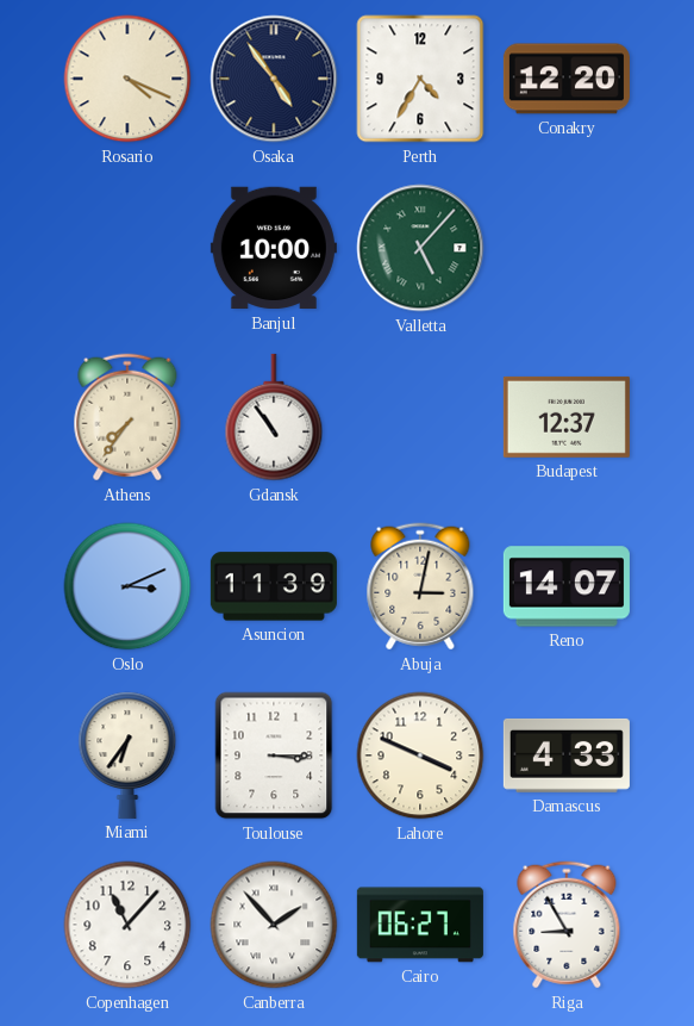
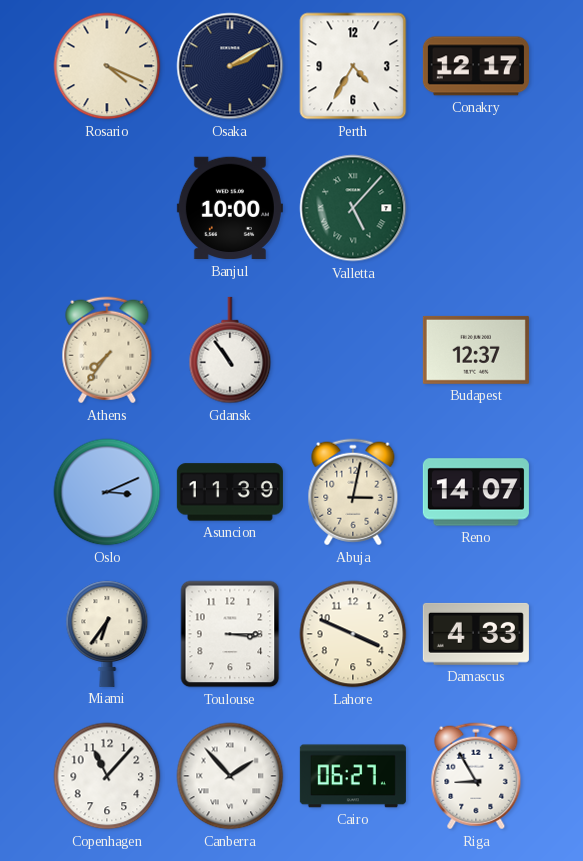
Osaka: 4:54 -> 2:10 (230, 66)
Conakry: 12:20 -> 12:17 (476, 66)
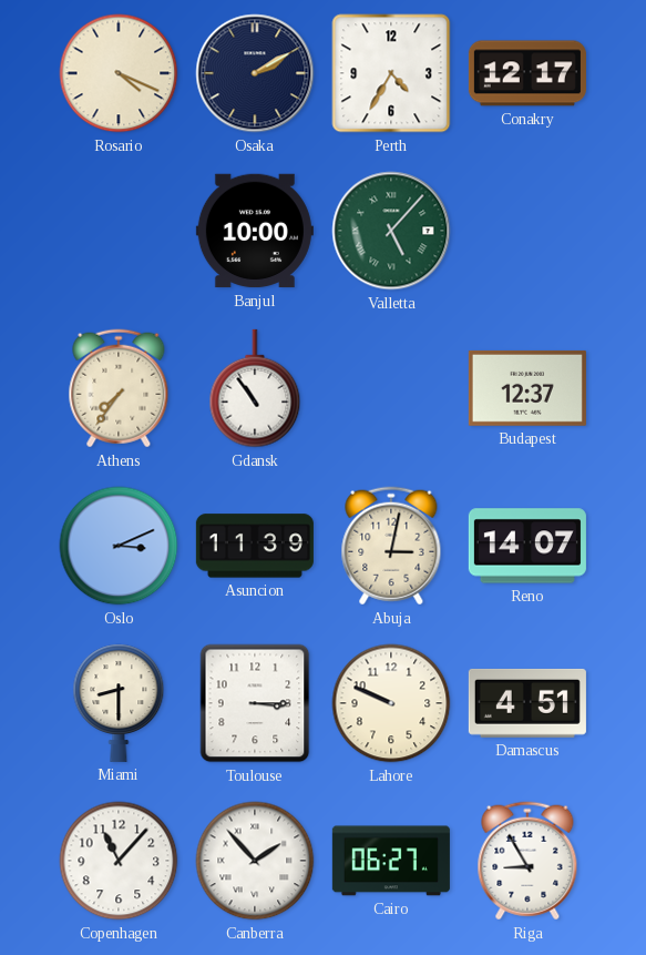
Miami: 6:36 -> 8:30 (119, 703)
Lahore: 3:49 -> 9:49 (391, 703)
Damascus: 4:33 -> 4:51 (527, 703)
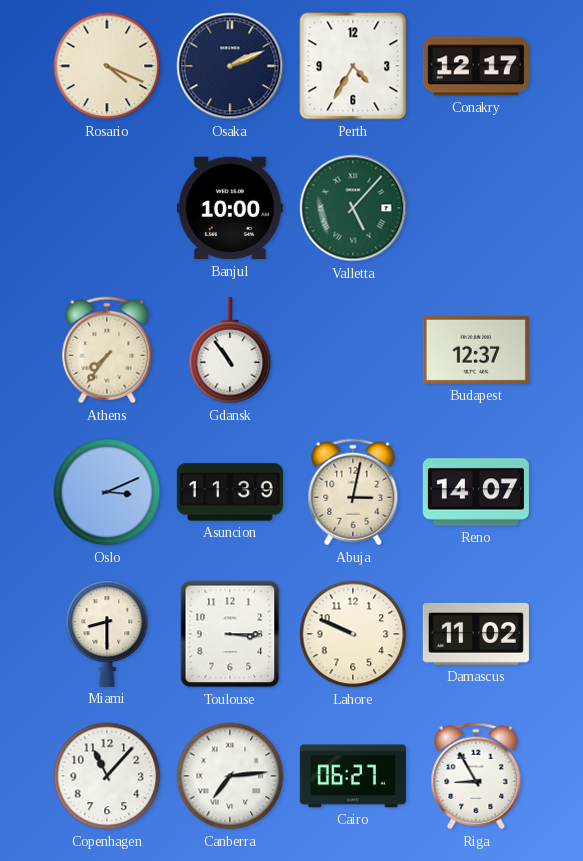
Osaka: 2:10 -> 2:11 (230, 66)
Damascus: 4:51 -> 11:02 (476, 634)
Canberra: 1:53 -> 7:14 (230, 776)
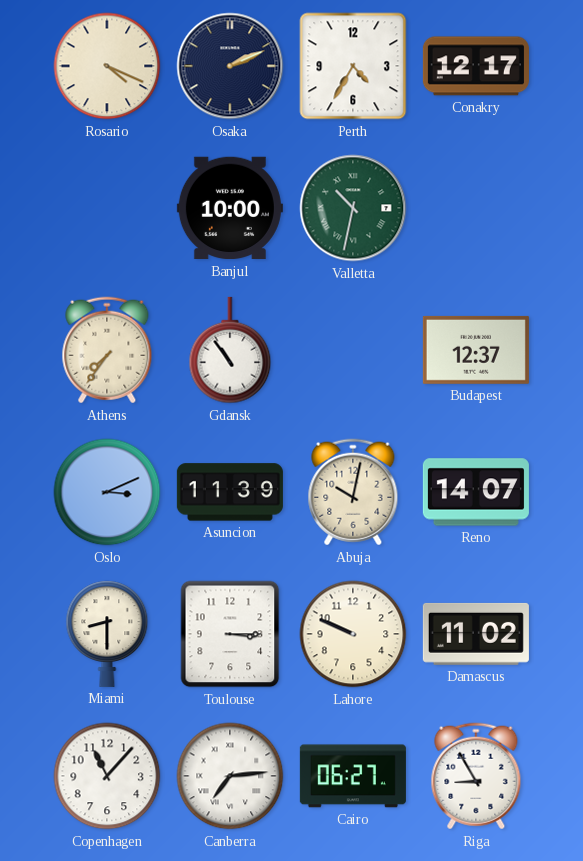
Valletta: 5:07 -> 10:32 (353, 208)
Abuja: 3:02 -> 10:02 (353, 492)
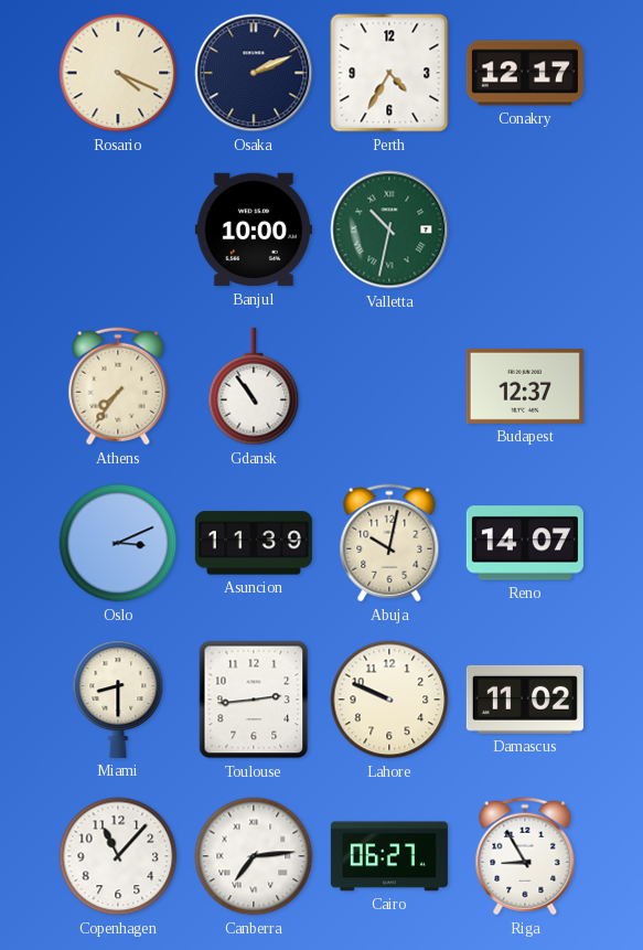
Toulouse: 3:15 -> 2:44 (254, 700)
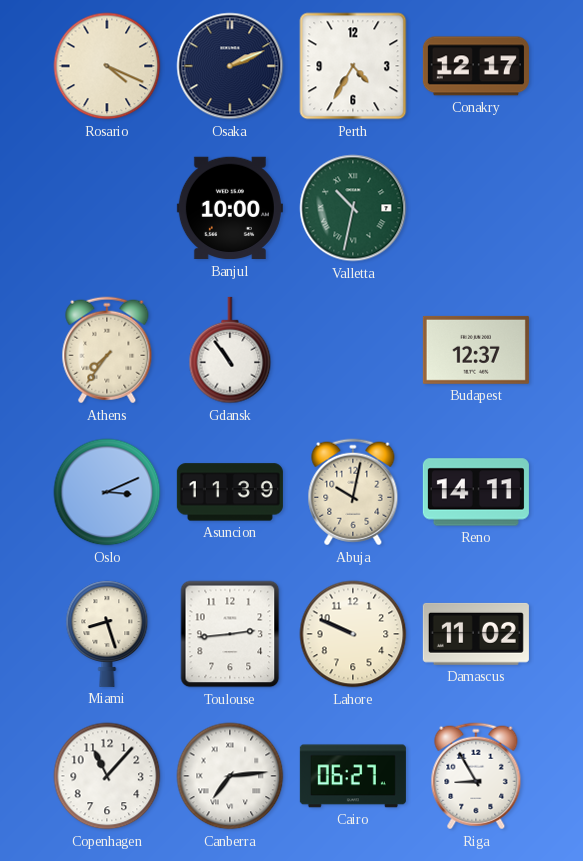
Reno: 14:07 -> 14:11 (476, 492)
Miami: 8:30 -> 8:27 (107, 634)
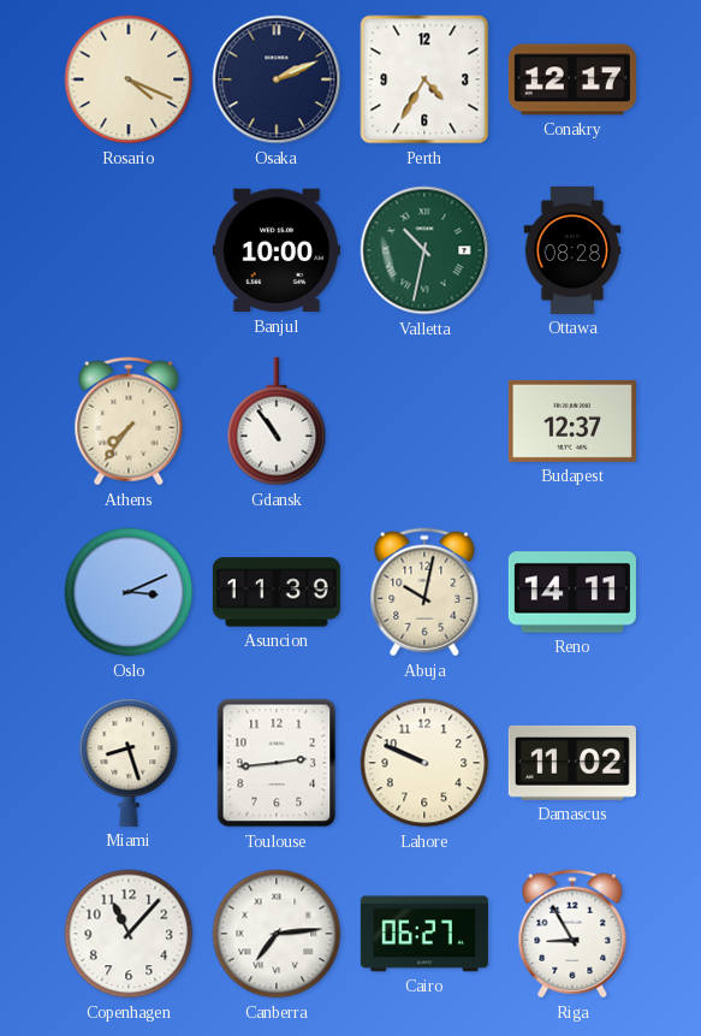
Ottawa: none -> 08:28 (572, 250)
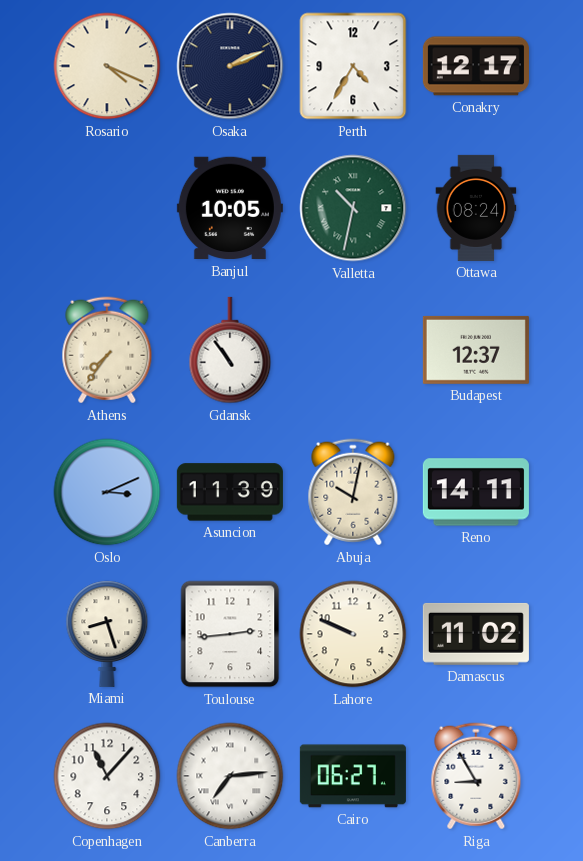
Banjul: 10:00 -> 10:05 (230, 208)
Ottawa: 08:28 -> 08:24 (476, 208)
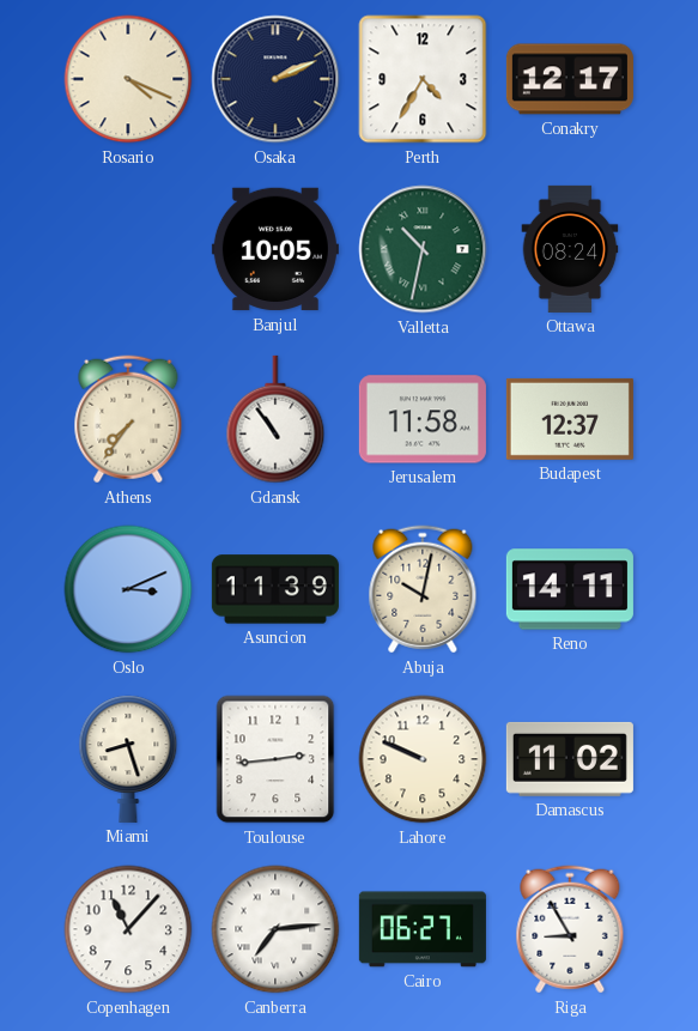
Jerusalem: none -> 11:58 (423, 419)
